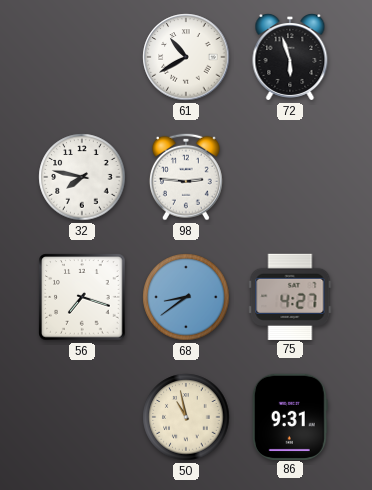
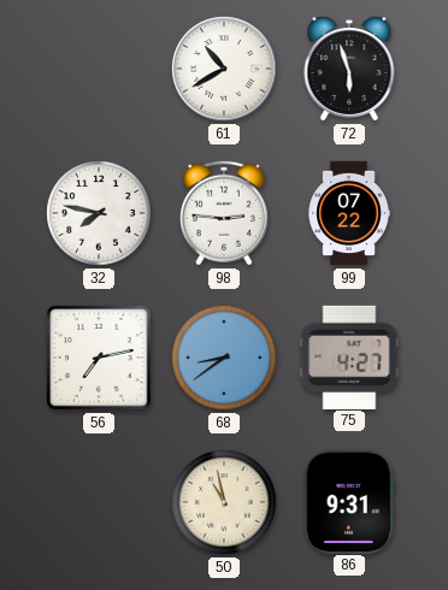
99: none -> 07:22 (349, 213)
56: 7:18 -> 7:13 (99, 358)
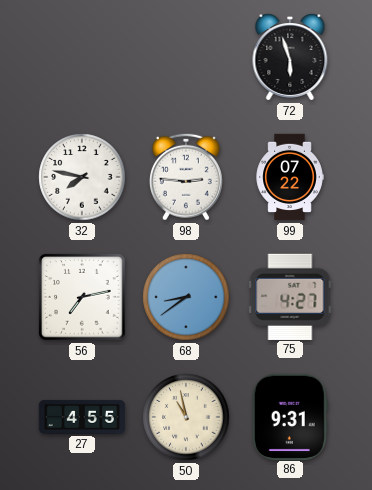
61: 10:40 -> none (224, 69)
27: none -> 4:55 (82, 417)
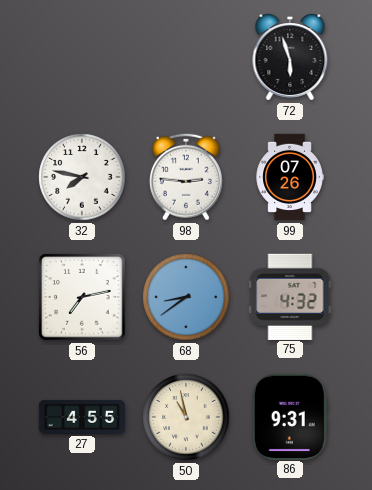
99: 07:22 -> 07:26 (290, 177)
75: 4:27 -> 4:32 (290, 296)
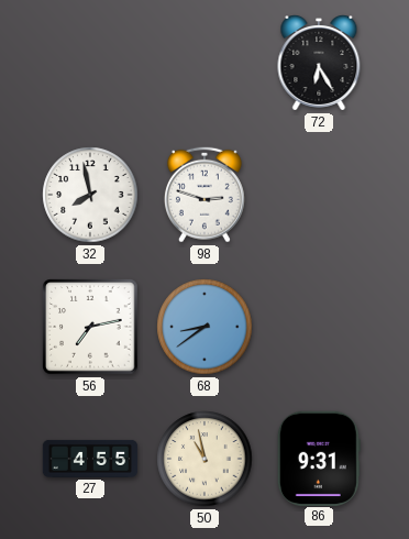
72: 5:57 -> 6:25 (319, 64)
32: 7:47 -> 7:58 (90, 195)
98: 2:46 -> 2:48 (204, 195)
99: 07:26 -> none (290, 177)
75: 4:32 -> none (290, 296)
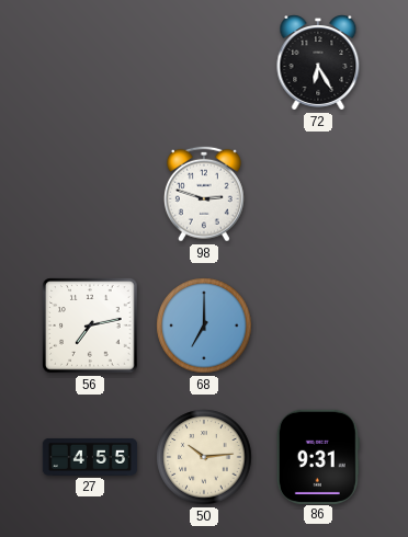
32: 7:58 -> none (90, 195)
68: 8:39 -> 7:00 (204, 325)
50: 10:58 -> 10:14 (204, 457)
